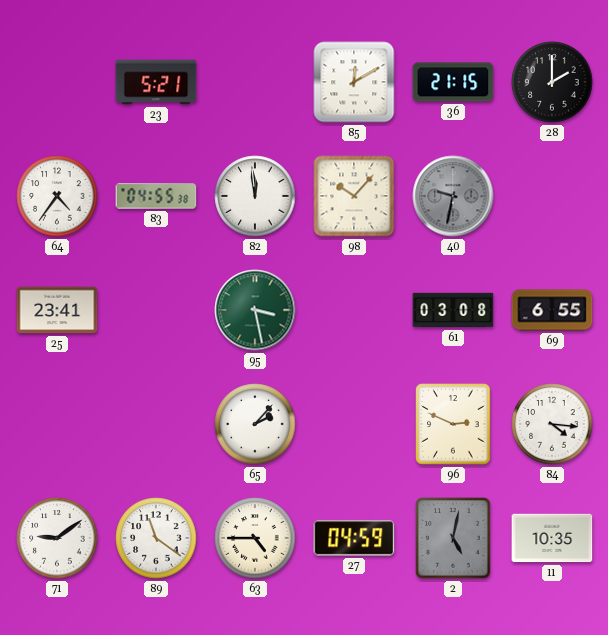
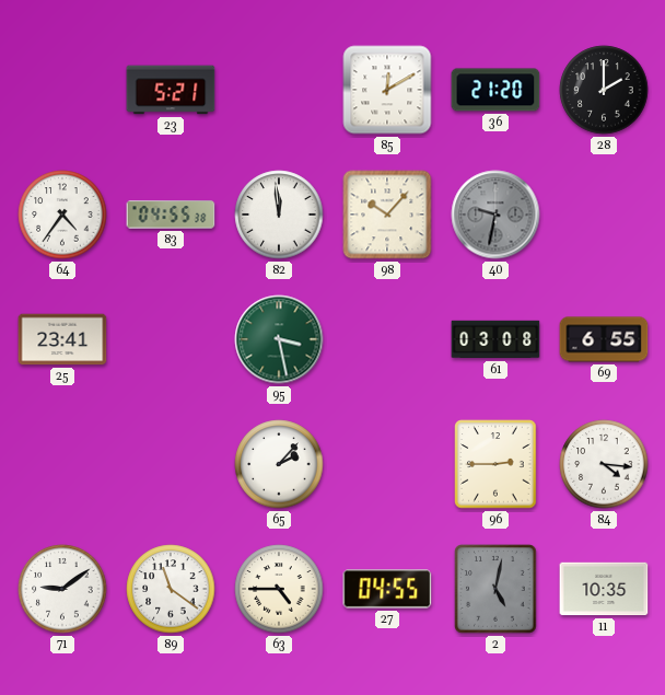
36: 21:15 -> 21:20 (495, 90)
96: 2:49 -> 2:45 (495, 464)
27: 04:59 -> 04:55 (387, 589)
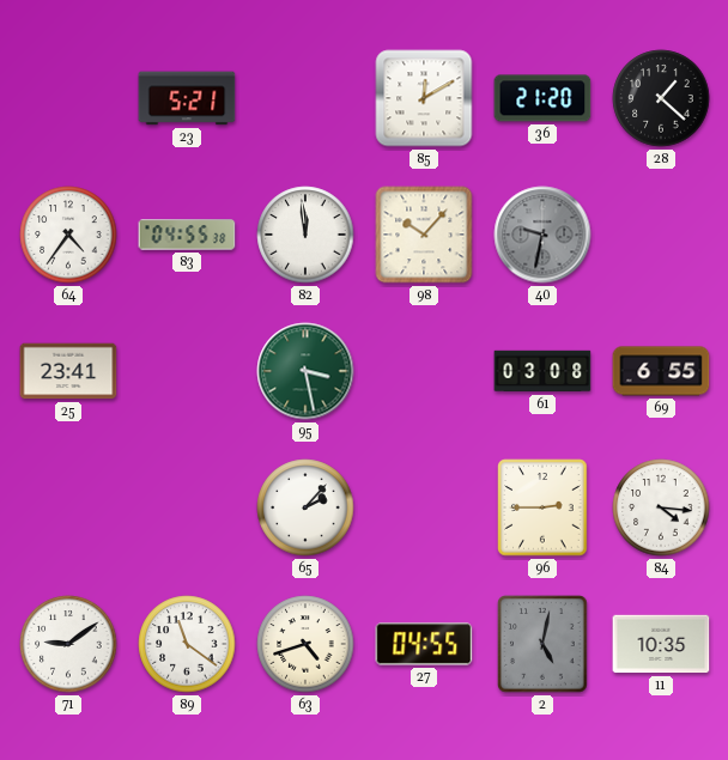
28: 2:00 -> 1:22 (661, 98)
63: 4:45 -> 4:42 (305, 644)
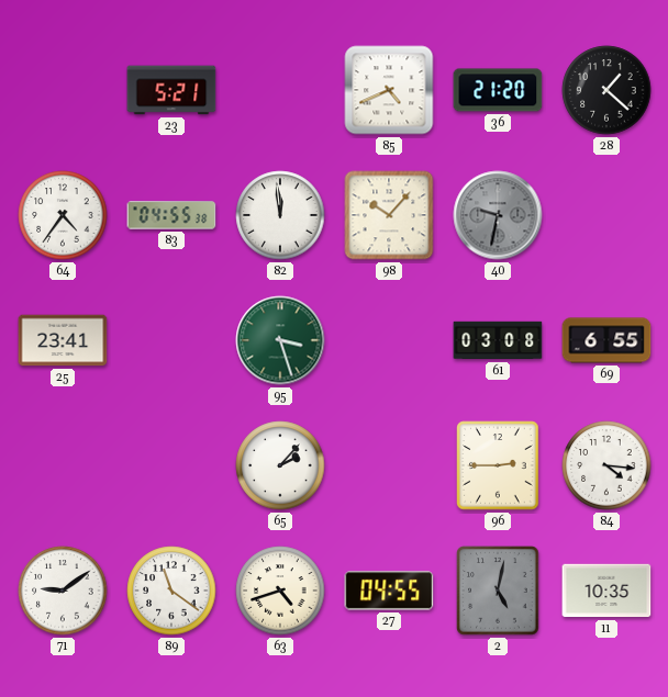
85: 12:10 -> 4:41 (389, 90)
95: 3:28 -> 3:27 (280, 340)
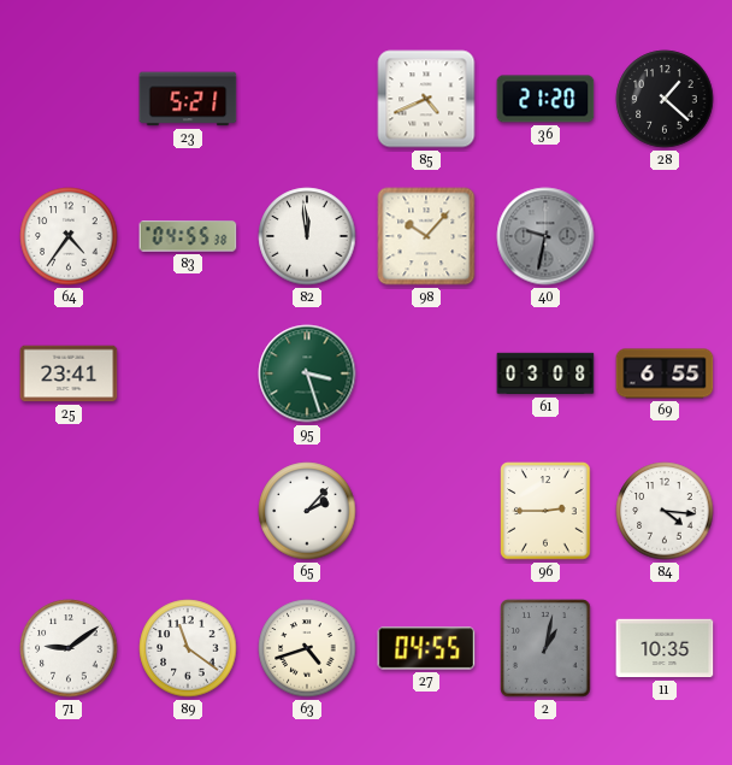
2: 5:02 -> 1:02 (545, 648)
